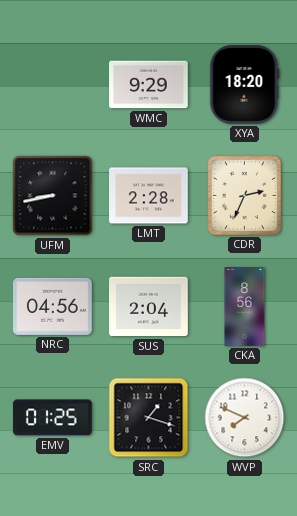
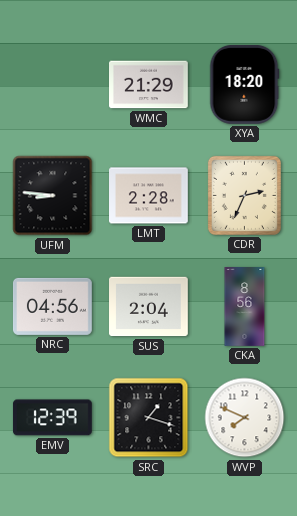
WMC: 9:29 -> 21:29 (149, 85)
UFM: 8:43 -> 8:46 (53, 196)
EMV: 01:25 -> 12:39 (52, 418)
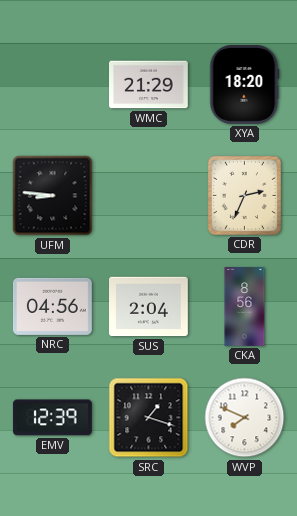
LMT: 2:28 -> none (149, 196)
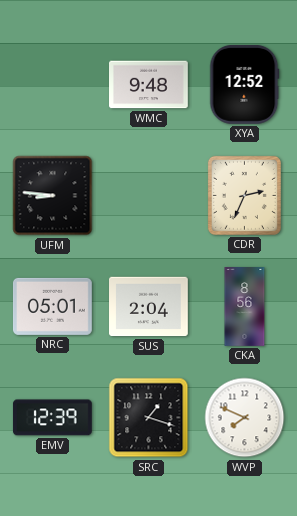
WMC: 21:29 -> 9:48 (149, 85)
XYA: 18:20 -> 12:52 (245, 85)
NRC: 04:56 -> 05:01 (53, 306)
